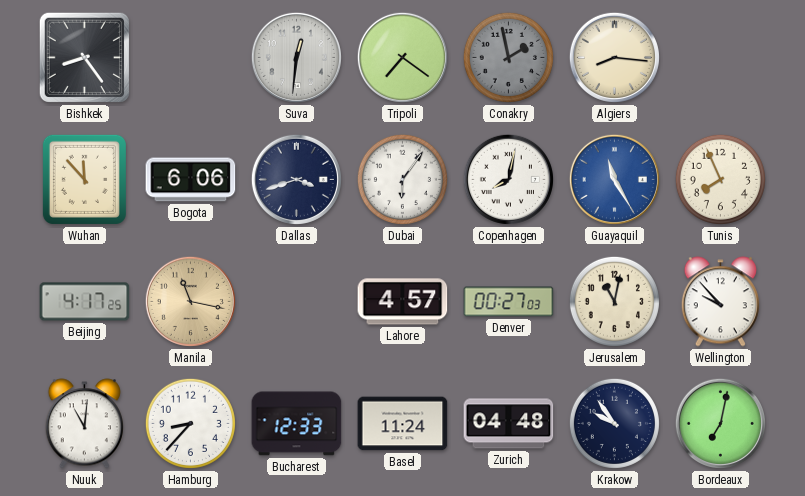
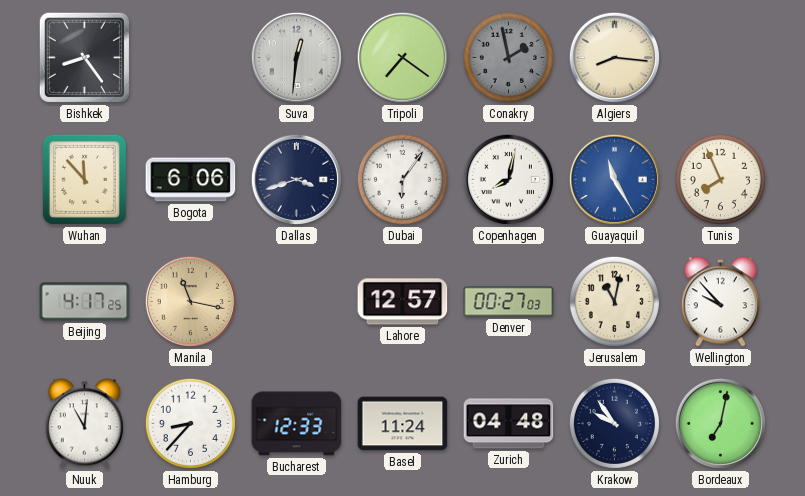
Lahore: 4:57 -> 12:57 (403, 302)
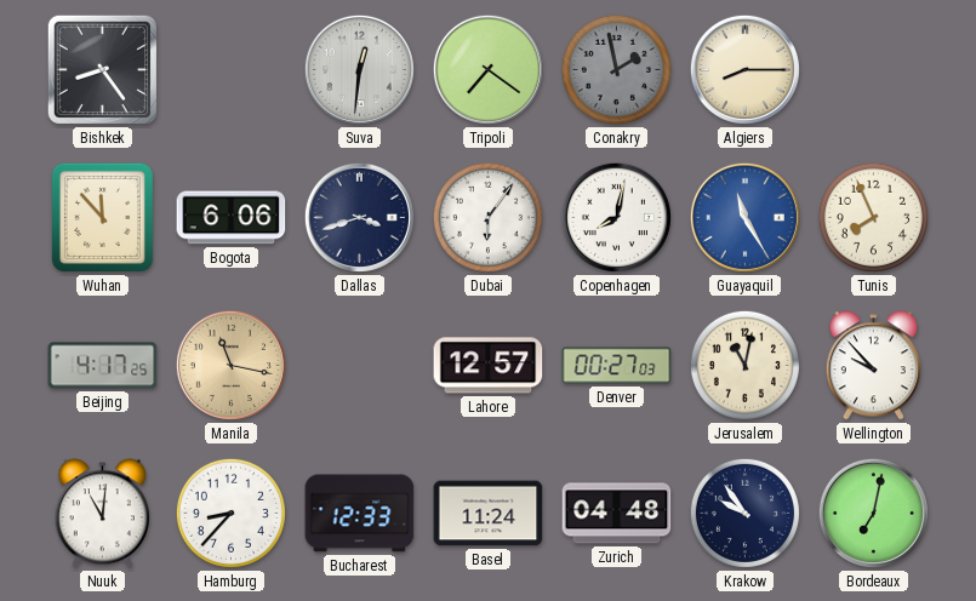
Algiers: 8:16 -> 8:15 (744, 69)
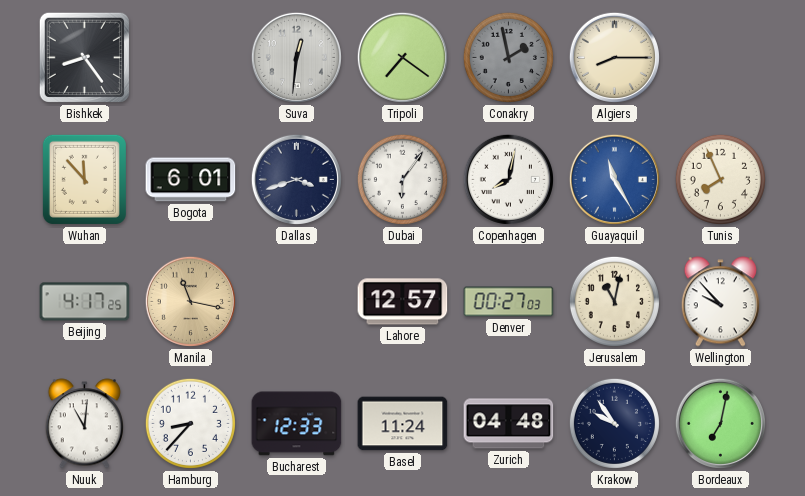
Bogota: 6:06 -> 6:01 (191, 180)
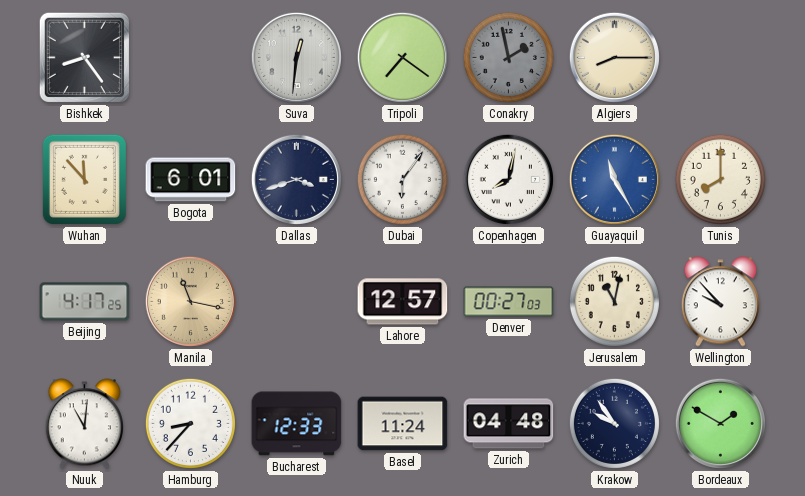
Tunis: 7:56 -> 8:00 (720, 179)
Bordeaux: 7:02 -> 1:50 (720, 423)
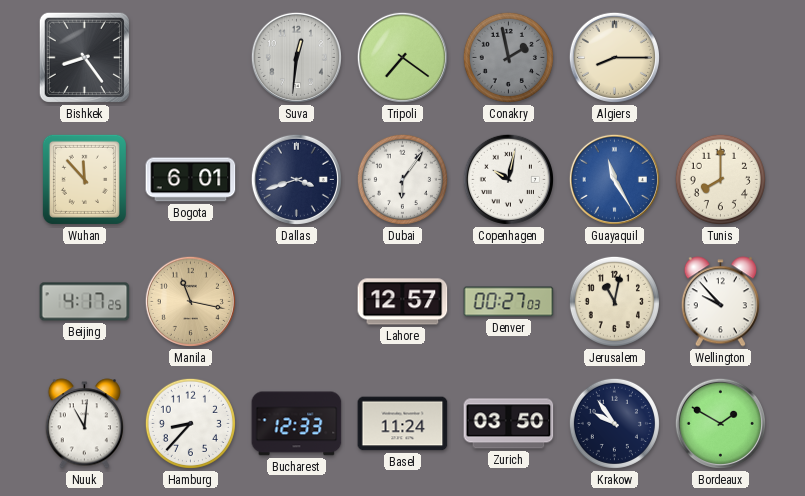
Copenhagen: 8:02 -> 10:02 (508, 179)
Zurich: 04:48 -> 03:50 (509, 424)
